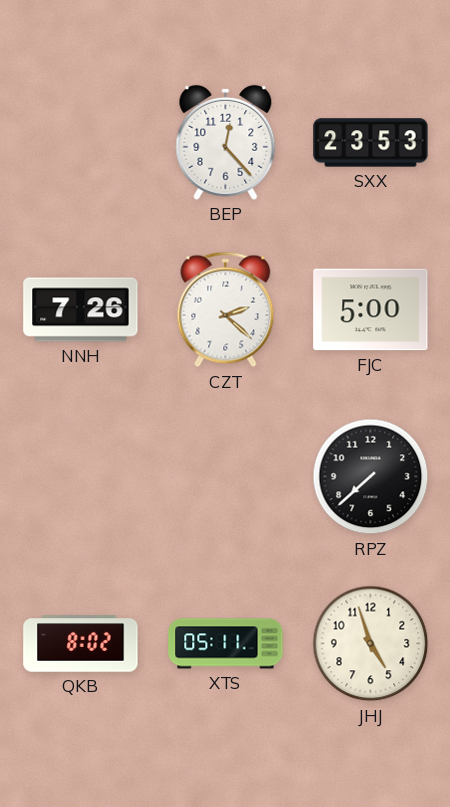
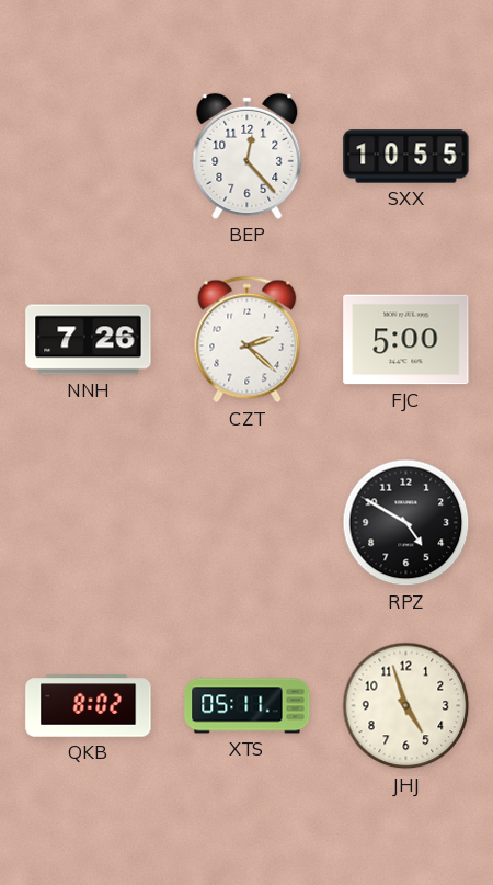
SXX: 23:53 -> 10:55 (406, 157)
RPZ: 7:38 -> 4:50 (406, 523)
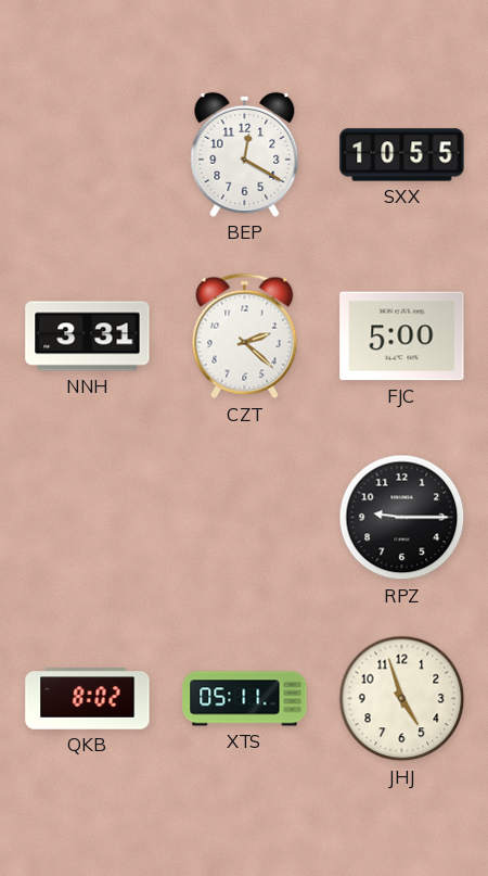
BEP: 12:23 -> 12:20 (245, 154)
NNH: 7:26 -> 3:31 (88, 337)
RPZ: 4:50 -> 9:15 (402, 518)
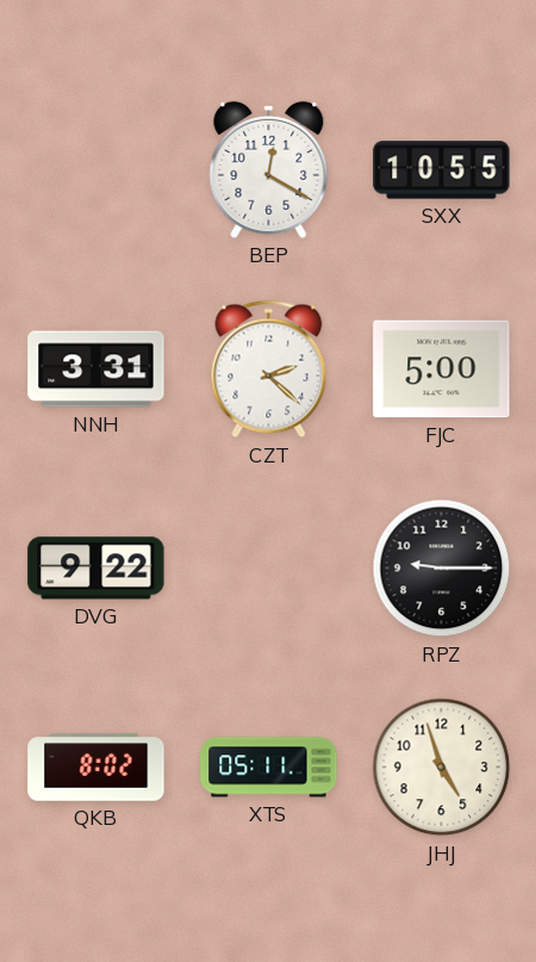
DVG: none -> 9:22 (96, 569)
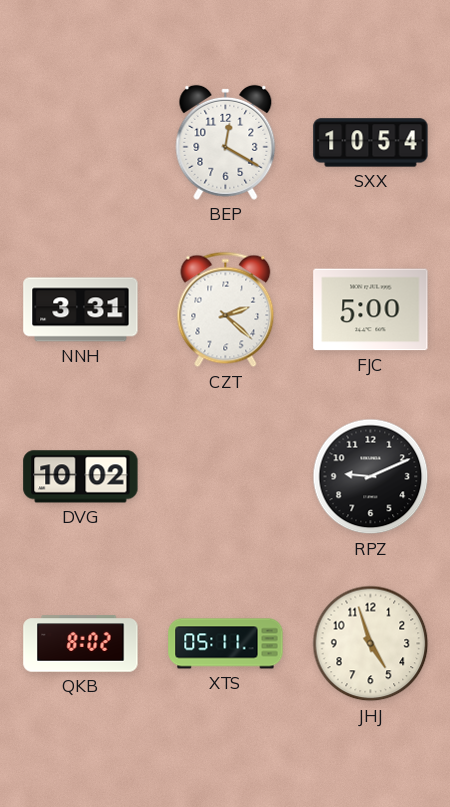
SXX: 10:55 -> 10:54 (371, 143)
DVG: 9:22 -> 10:02 (81, 477)
RPZ: 9:15 -> 9:11 (371, 477)
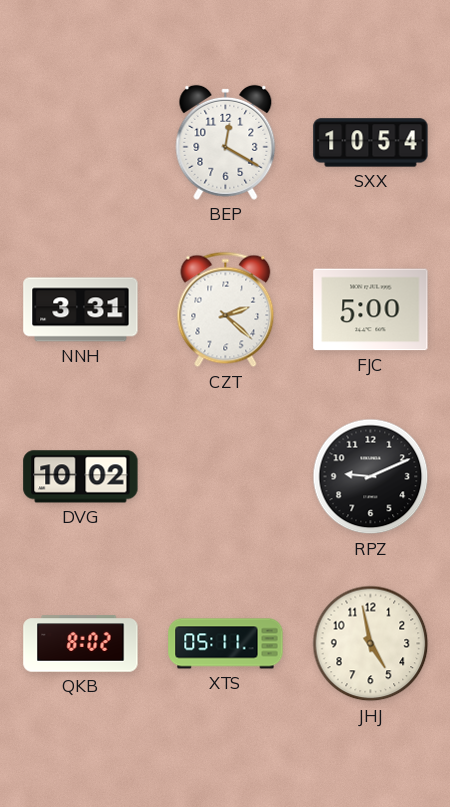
JHJ: 4:57 -> 4:58 (371, 644)
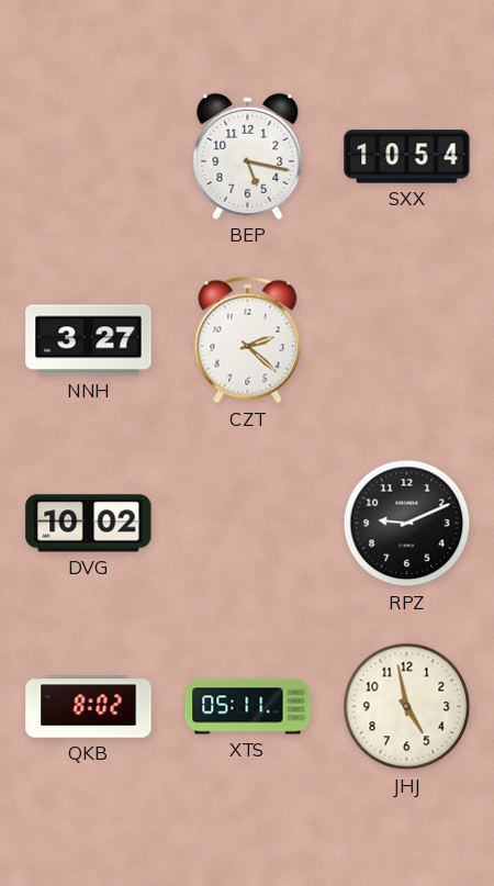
BEP: 12:20 -> 5:17 (248, 156)
NNH: 3:31 -> 3:27 (89, 340)
FJC: 5:00 -> none (371, 310)
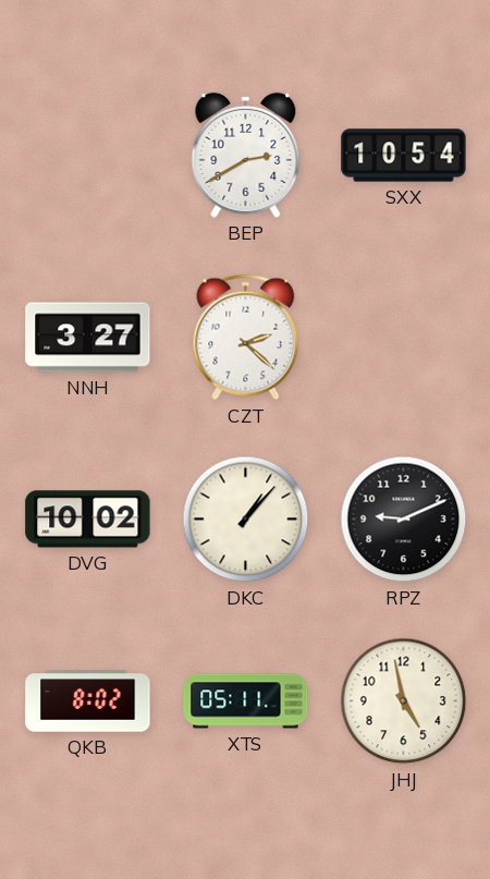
BEP: 5:17 -> 2:40 (246, 155)
DKC: none -> 1:07 (246, 520)
